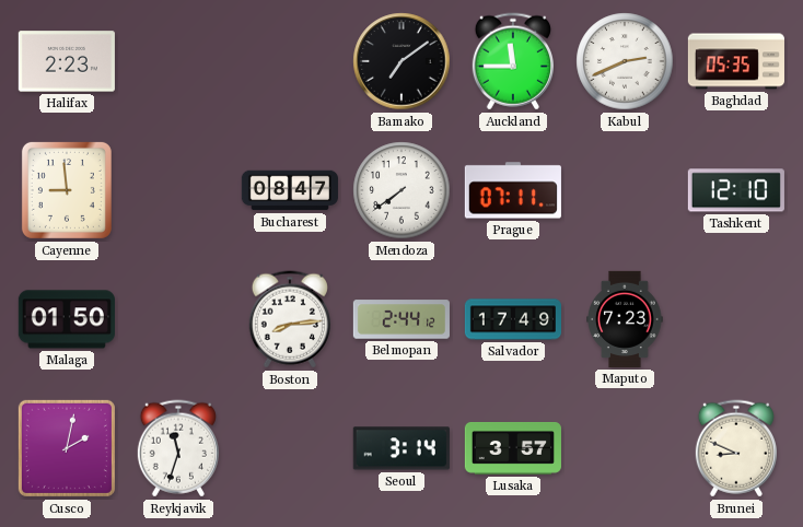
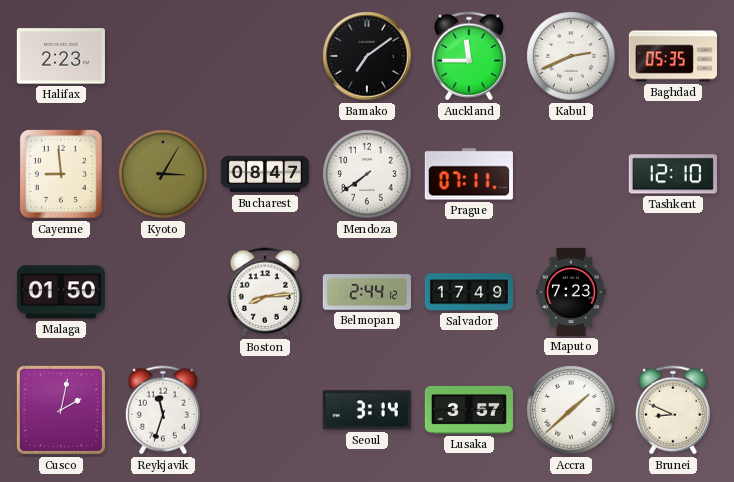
Kyoto: none -> 3:05 (163, 174)
Accra: none -> 1:38 (571, 410)
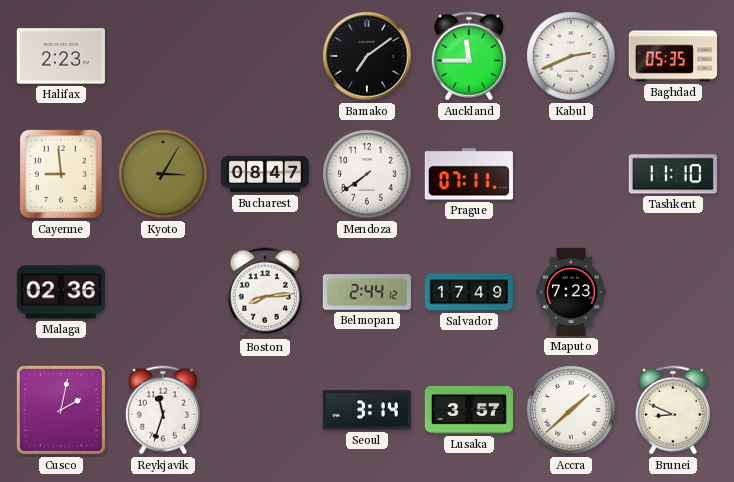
Tashkent: 12:10 -> 11:10 (673, 174)
Malaga: 01:50 -> 02:36 (61, 292)
